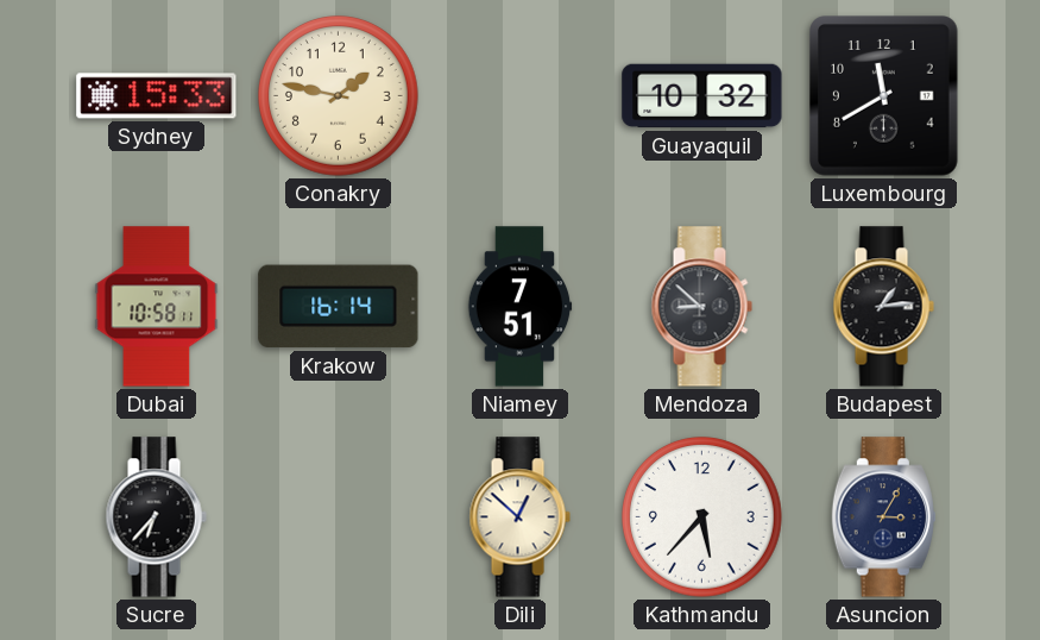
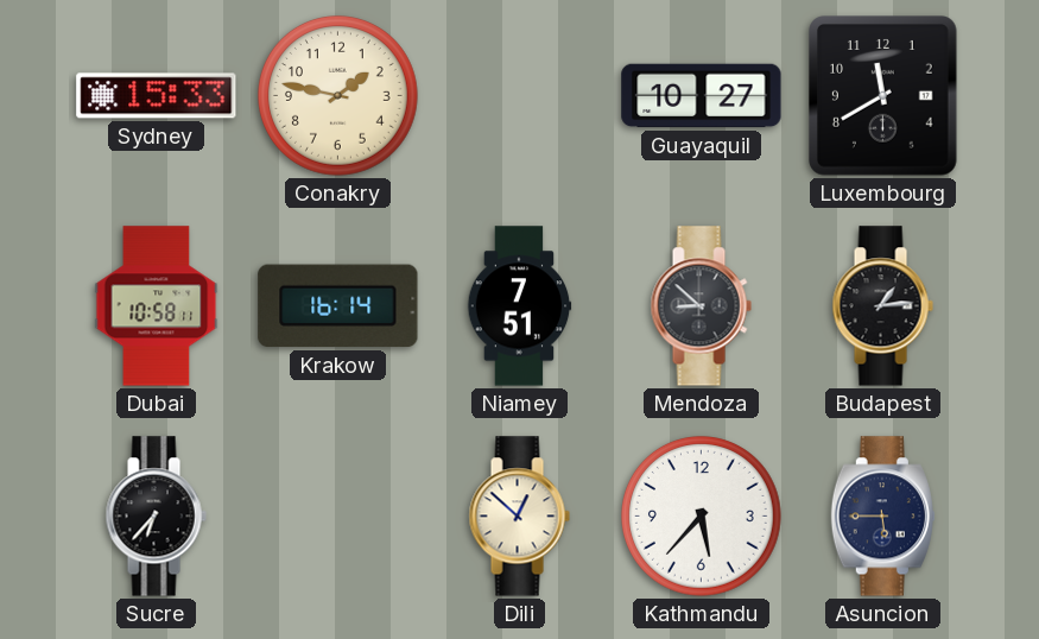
Guayaquil: 10:32 -> 10:27 (702, 96)
Asuncion: 3:05 -> 5:45 (882, 517)
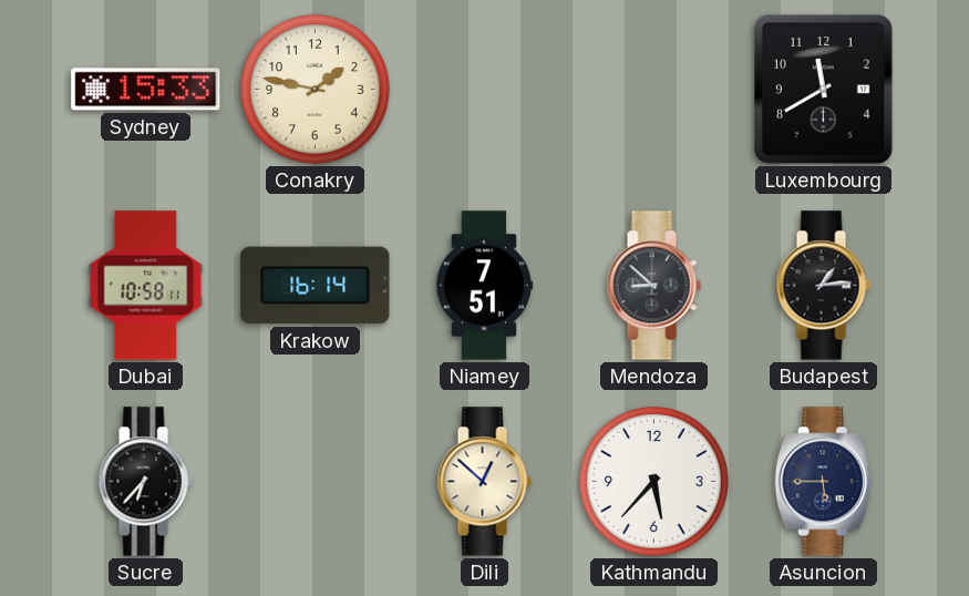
Guayaquil: 10:27 -> none (702, 96)
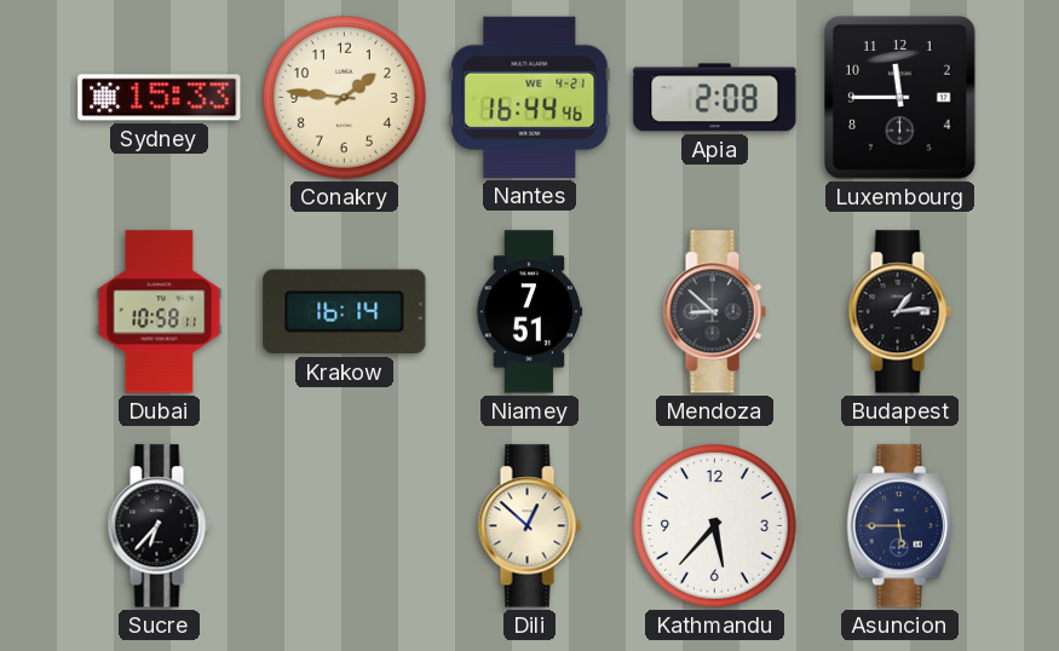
Conakry: 1:47 -> 1:46 (345, 98)
Nantes: none -> 16:44 (530, 97)
Apia: none -> 2:08 (715, 98)
Luxembourg: 11:40 -> 11:45 (900, 98)
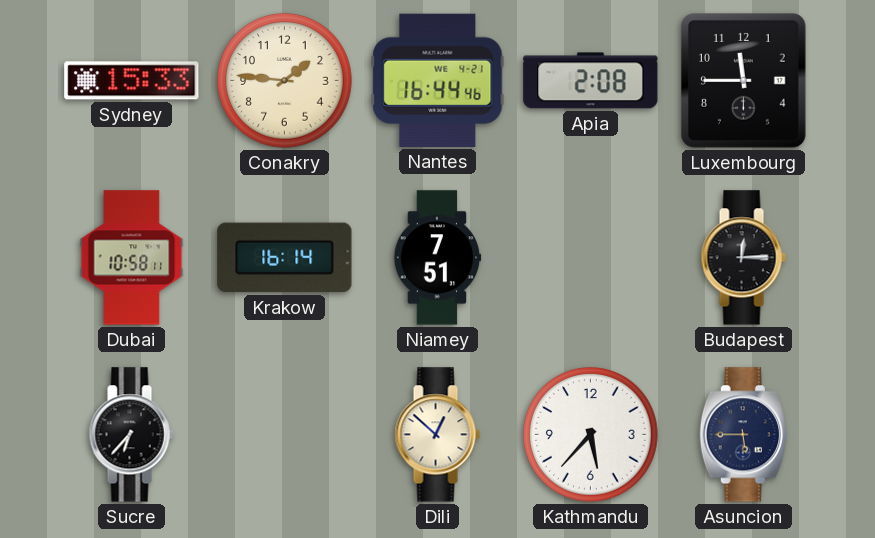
Mendoza: 8:52 -> none (714, 312)
Budapest: 1:14 -> 12:15 (743, 258)
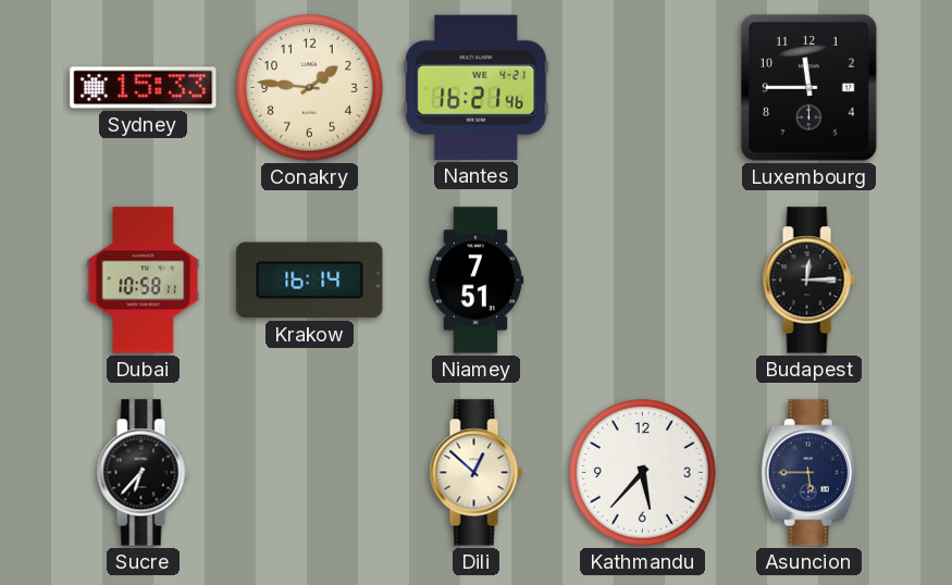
Nantes: 16:44 -> 16:21 (477, 87)
Apia: 2:08 -> none (591, 81)
